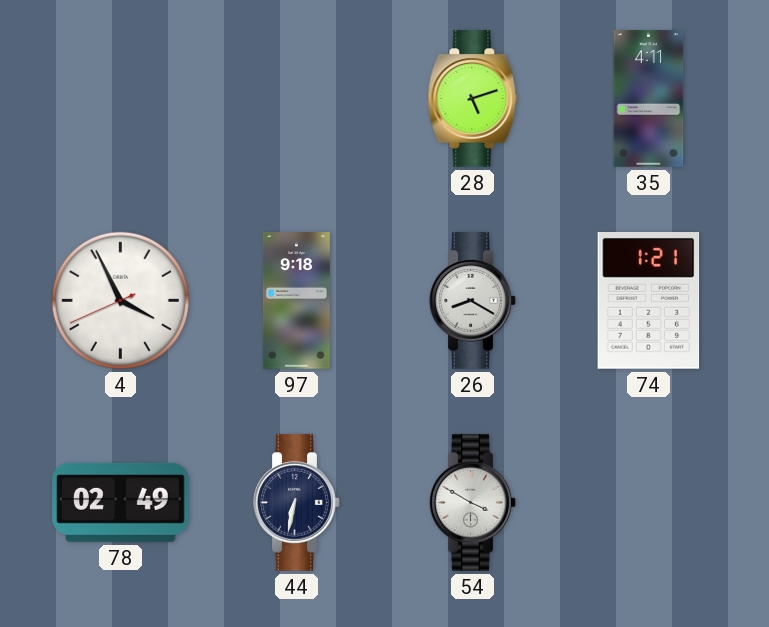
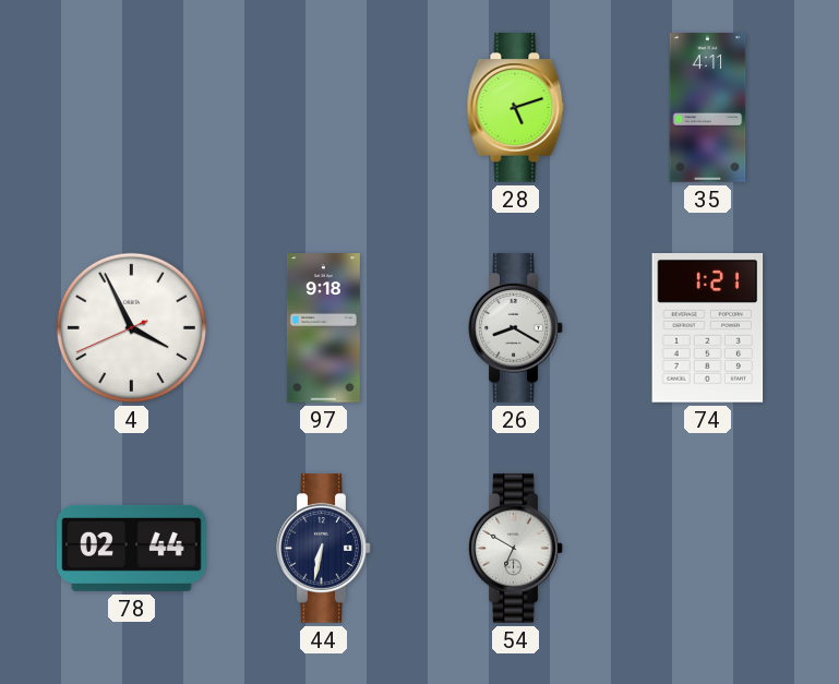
78: 02:49 -> 02:44 (132, 548)
54: 3:50 -> 6:50 (516, 549)
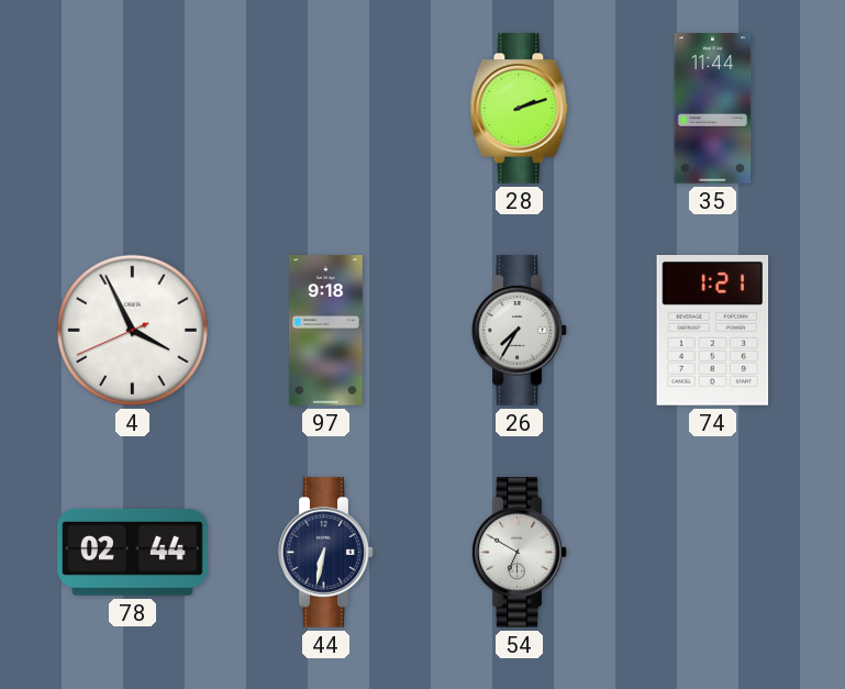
28: 5:12 -> 2:12 (520, 109)
35: 4:11 -> 11:44 (713, 109)
26: 8:20 -> 7:35 (520, 331)
